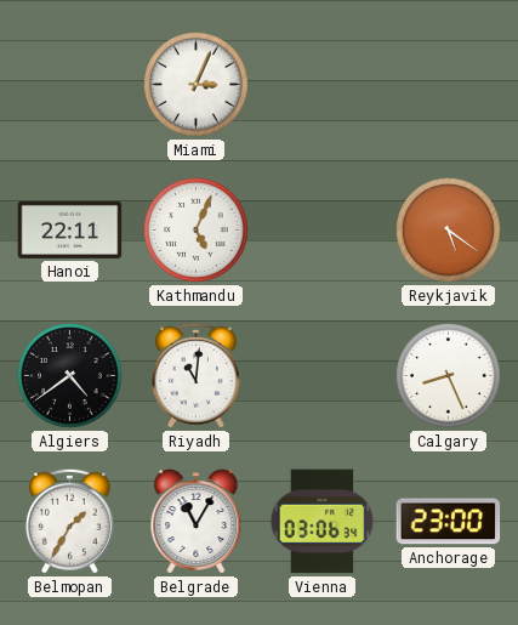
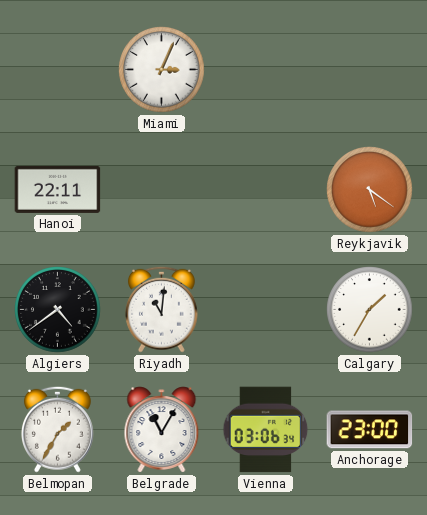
Kathmandu: 5:04 -> none (197, 231)
Calgary: 8:26 -> 1:35 (370, 310)
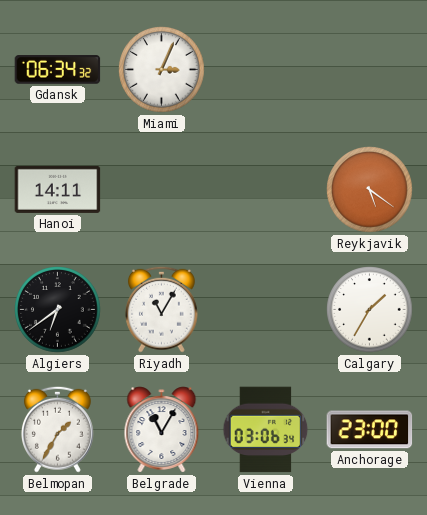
Gdansk: none -> 06:34 (58, 70)
Hanoi: 22:11 -> 14:11 (58, 189)
Algiers: 4:39 -> 6:39 (58, 310)
Riyadh: 11:01 -> 11:05 (161, 309)
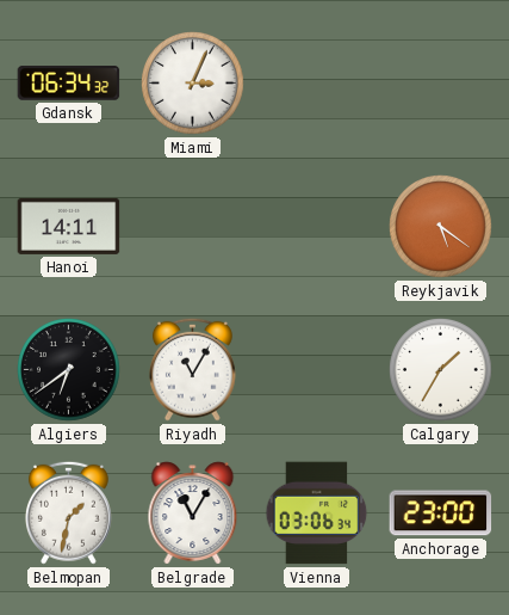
Belmopan: 1:35 -> 1:32 (68, 512)
